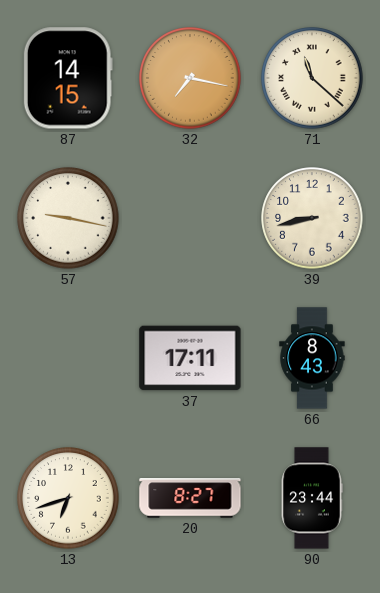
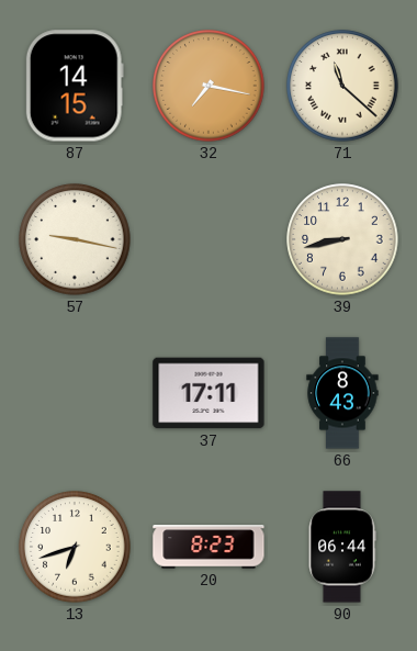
20: 8:27 -> 8:23 (208, 547)
90: 23:44 -> 06:44 (342, 547)
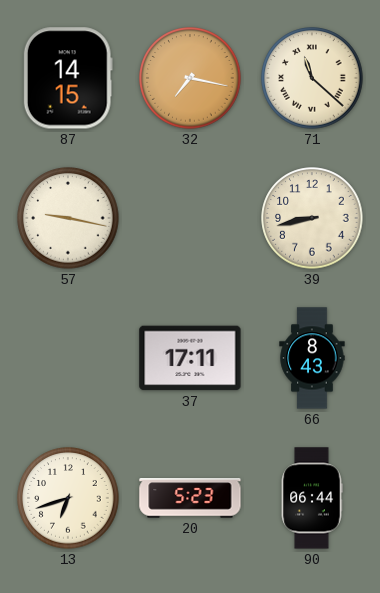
20: 8:23 -> 5:23 (190, 498)
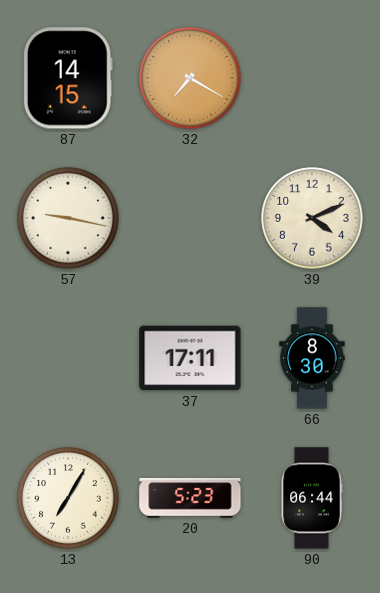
32: 7:17 -> 7:20 (190, 78)
71: 11:22 -> none (312, 78)
39: 8:43 -> 4:11 (312, 218)
66: 8:43 -> 8:30 (312, 358)
13: 6:42 -> 7:05 (68, 498)
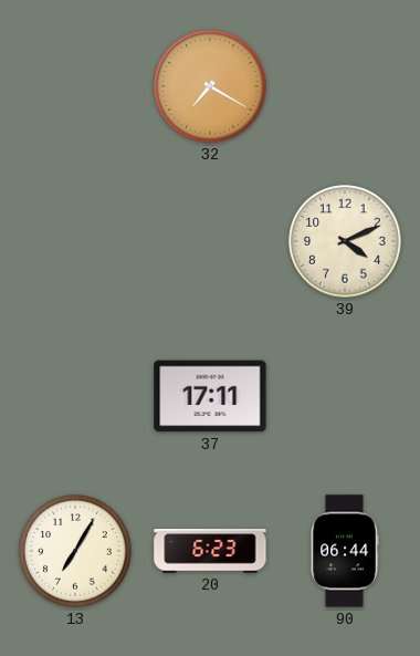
87: 14:15 -> none (68, 78)
57: 9:17 -> none (68, 218)
66: 8:30 -> none (312, 358)
20: 5:23 -> 6:23 (210, 551)
